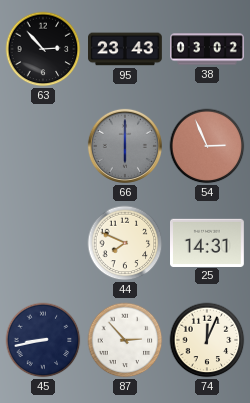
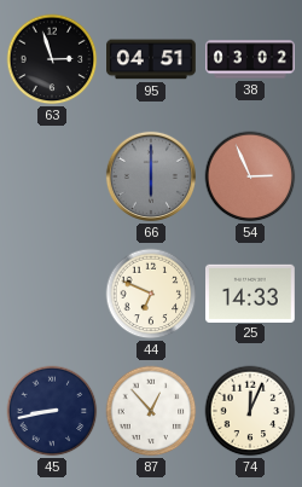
63: 2:53 -> 2:57 (52, 59)
95: 23:43 -> 04:51 (152, 59)
44: 7:49 -> 6:49 (151, 294)
25: 14:31 -> 14:33 (251, 292)
87: 2:53 -> 12:53 (151, 411)
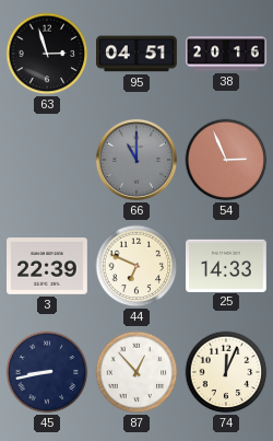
38: 03:02 -> 20:16 (227, 54)
66: 6:00 -> 11:00 (136, 160)
3: none -> 22:39 (48, 266)
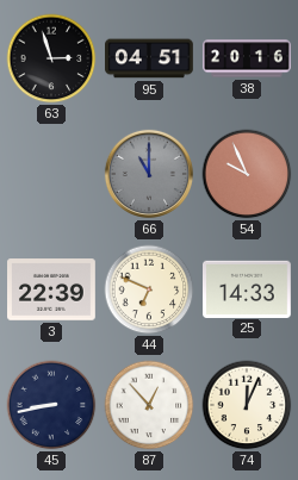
54: 2:56 -> 9:56 (247, 174)
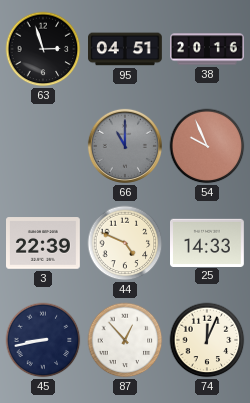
44: 6:49 -> 4:49 (125, 243)
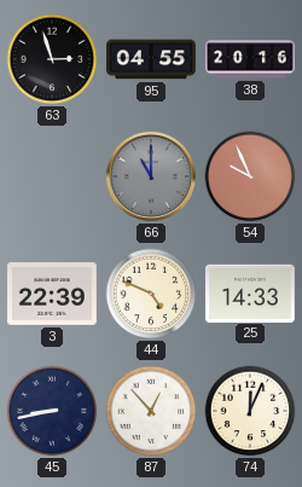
95: 04:51 -> 04:55 (152, 59)
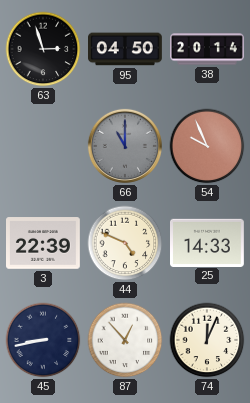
95: 04:55 -> 04:50 (126, 49)
38: 20:16 -> 20:14 (208, 49)
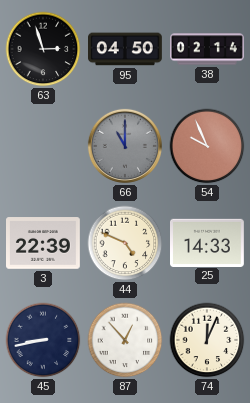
38: 20:14 -> 02:14 (208, 49)
